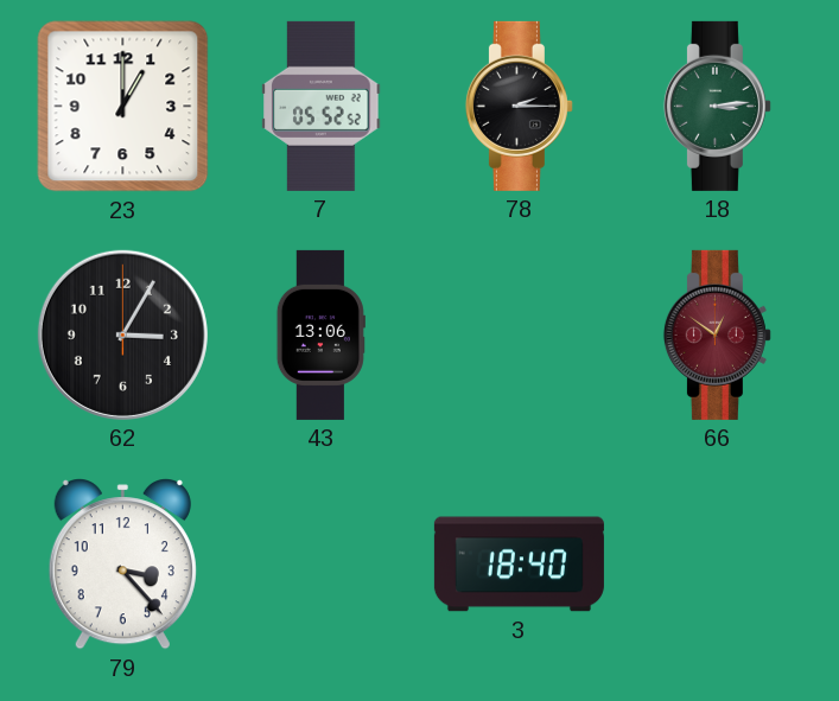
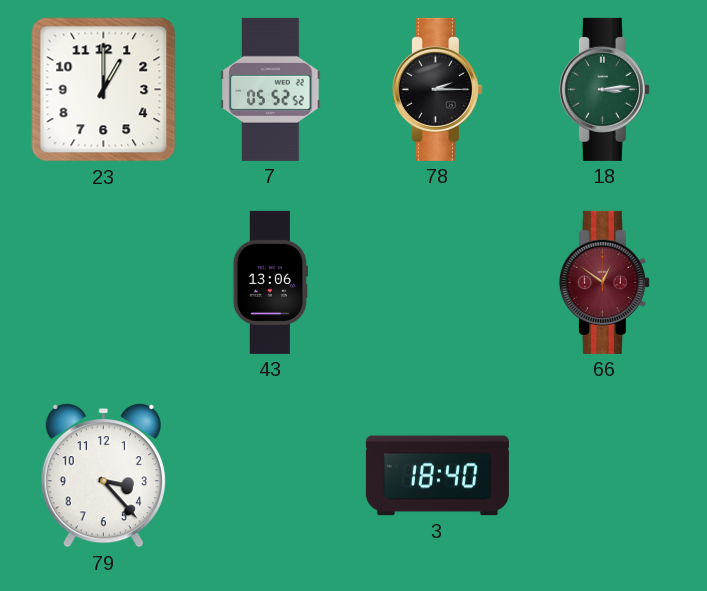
62: 3:05 -> none (122, 334)
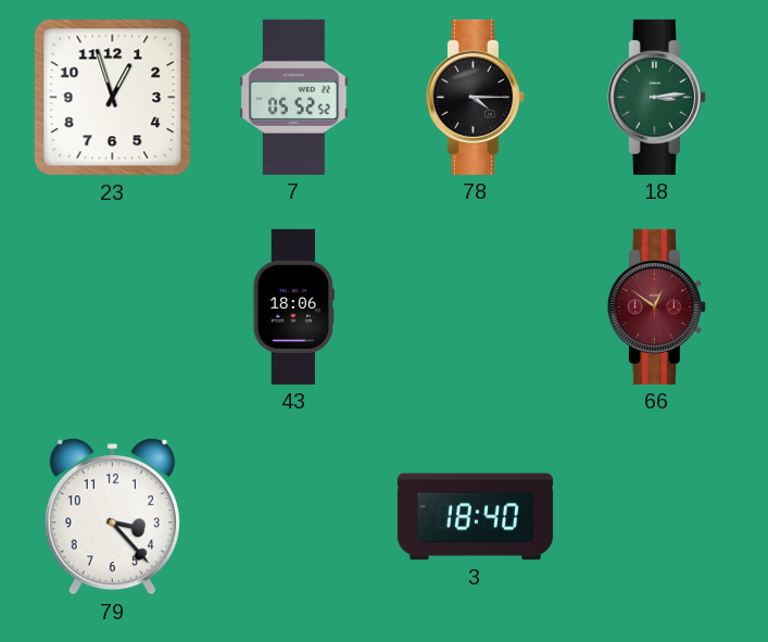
23: 1:00 -> 12:57 (113, 98)
78: 2:15 -> 4:15 (475, 97)
43: 13:06 -> 18:06 (293, 306)
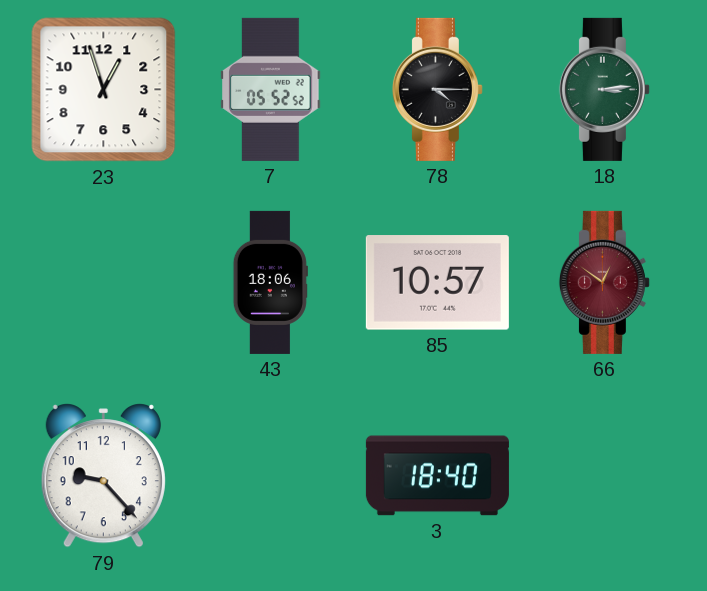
85: none -> 10:57 (437, 283)
79: 3:23 -> 9:23 (103, 476)
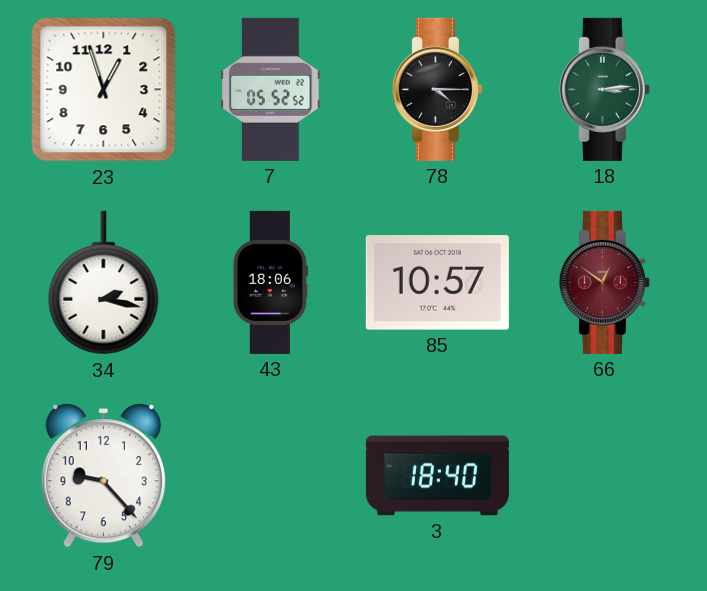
34: none -> 2:17 (104, 283)
